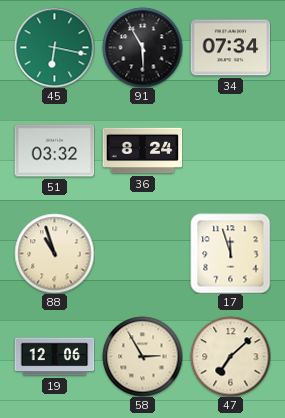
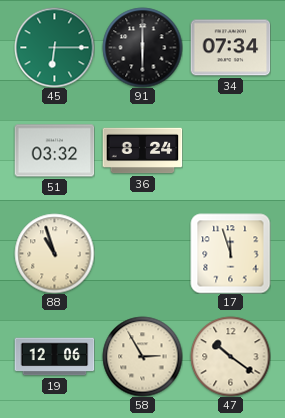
45: 6:17 -> 6:15 (54, 47)
91: 5:55 -> 6:00 (142, 47)
47: 7:08 -> 10:21 (230, 356)
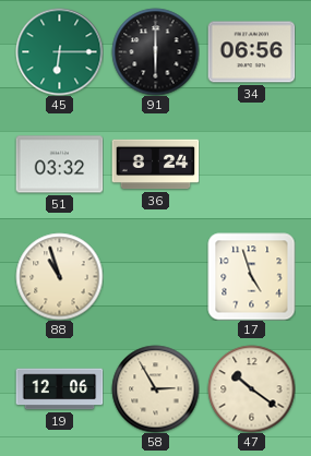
34: 07:34 -> 06:56 (251, 52)
17: 11:57 -> 4:57 (251, 276)
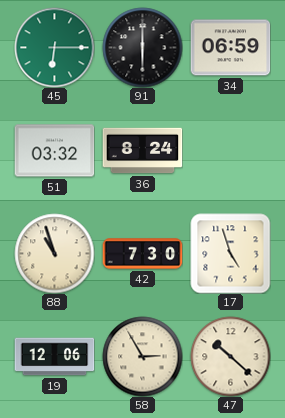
34: 06:56 -> 06:59 (230, 48)
42: none -> 7:30 (142, 254)
47: 10:21 -> 10:22 (230, 356)
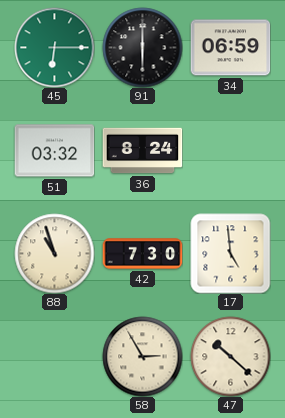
17: 4:57 -> 4:59 (230, 253)
19: 12:06 -> none (54, 357)
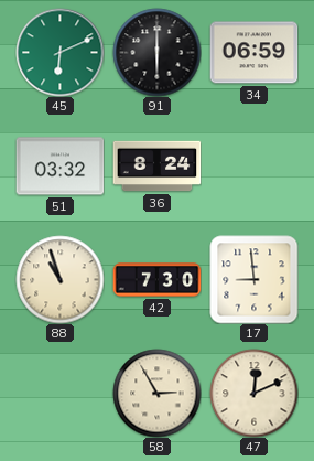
45: 6:15 -> 6:11 (59, 52)
17: 4:59 -> 8:59 (253, 279)
47: 10:22 -> 12:11 (253, 393)
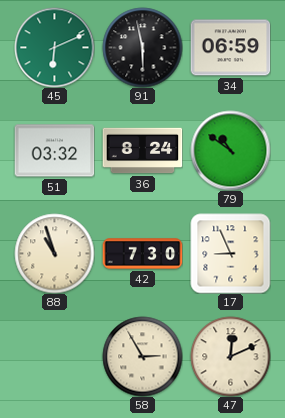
91: 6:00 -> 5:58 (142, 47)
79: none -> 10:51 (230, 150)
17: 8:59 -> 8:56 (230, 253)
